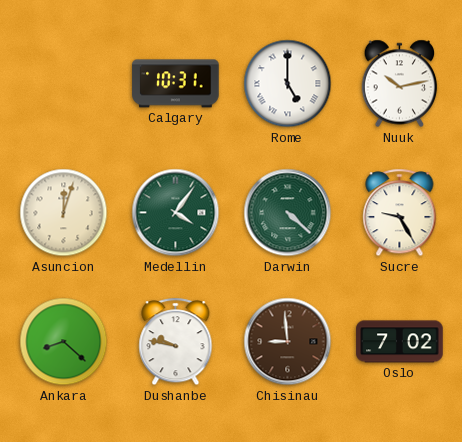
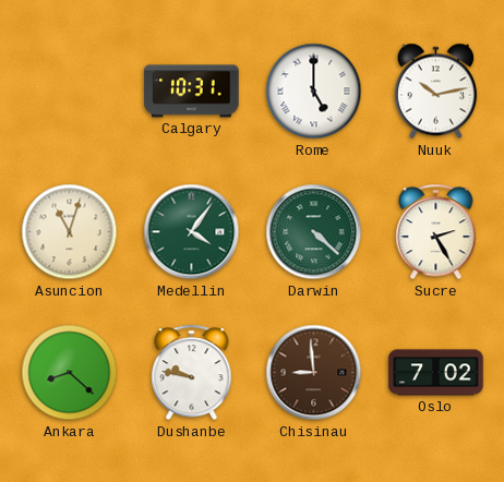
Asuncion: 12:03 -> 11:03 (70, 232)
Sucre: 9:25 -> 2:25 (436, 232)
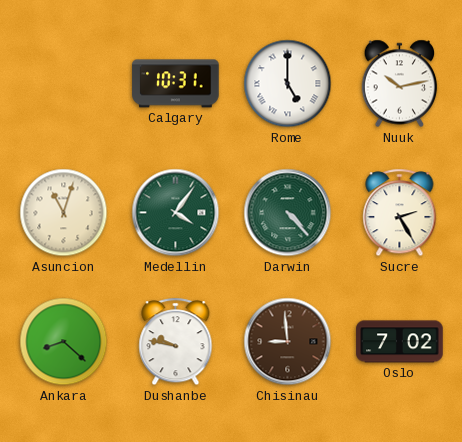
Darwin: 4:22 -> 4:23 (288, 213)
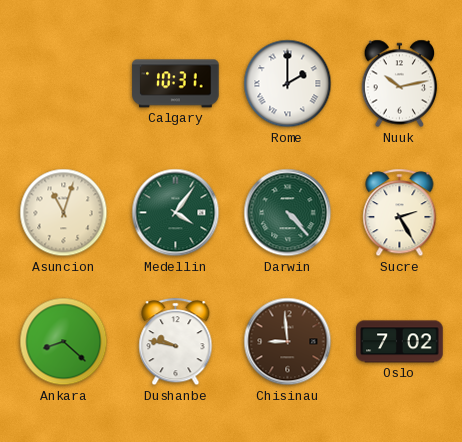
Rome: 5:00 -> 2:00 (288, 84)
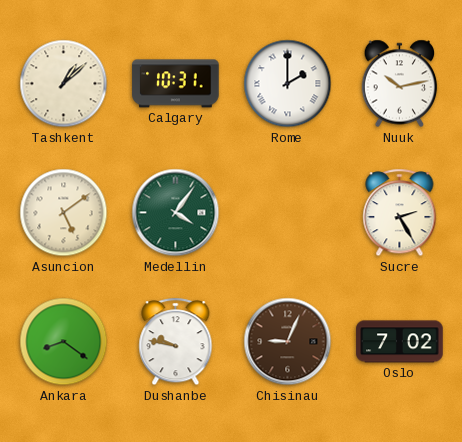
Tashkent: none -> 1:08 (64, 84)
Asuncion: 11:03 -> 5:09 (64, 213)
Darwin: 4:23 -> none (288, 213)
Ankara: 8:22 -> 8:21 (64, 342)
Chisinau: 8:59 -> 9:04 (288, 342)
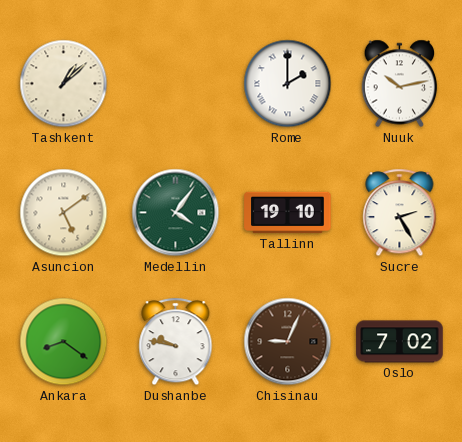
Calgary: 10:31 -> none (176, 84)
Tallinn: none -> 19:10 (288, 213)
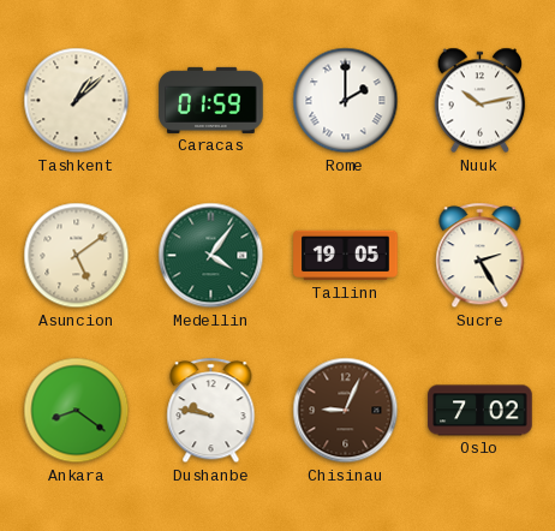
Caracas: none -> 01:59 (211, 100)
Tallinn: 19:10 -> 19:05 (346, 256)
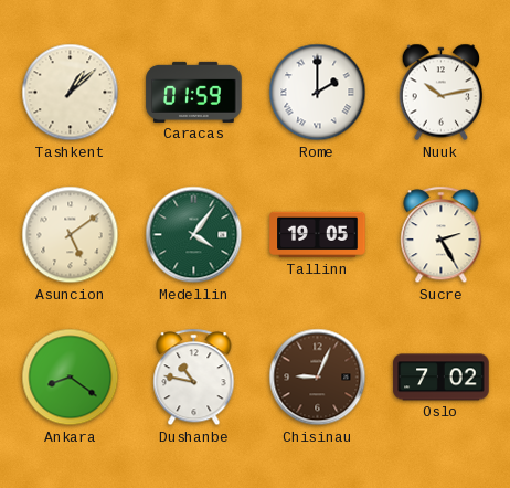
Dushanbe: 9:47 -> 10:47 (194, 378)
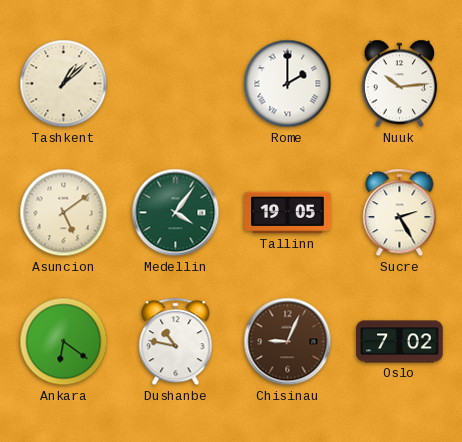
Caracas: 01:59 -> none (194, 92)
Nuuk: 10:13 -> 10:14 (400, 84)
Ankara: 8:21 -> 6:21 (64, 342)
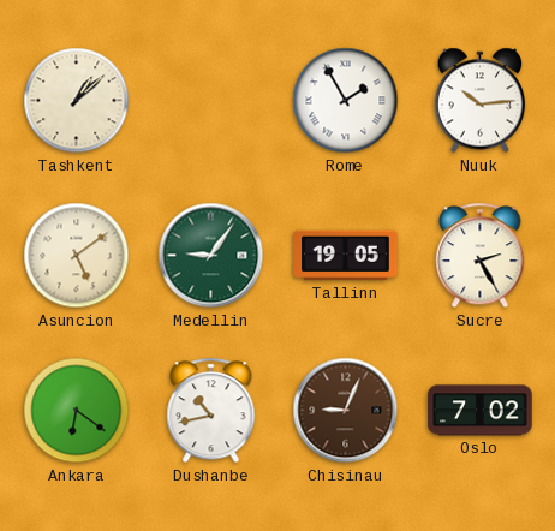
Rome: 2:00 -> 1:55 (346, 101)
Medellin: 4:06 -> 9:06 (211, 256)
Dushanbe: 10:47 -> 10:43 (211, 411)
